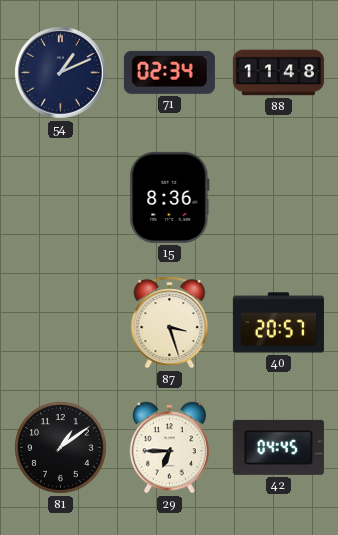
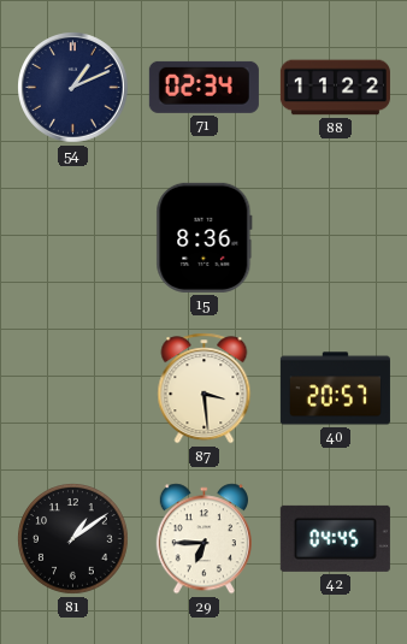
88: 11:48 -> 11:22 (335, 88)
87: 3:27 -> 3:29 (205, 389)
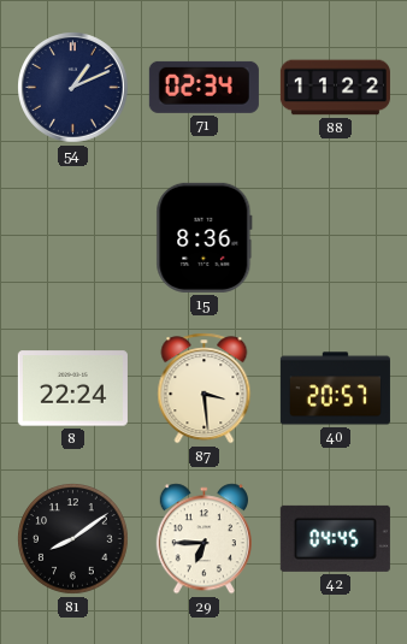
8: none -> 22:24 (72, 389)
81: 1:09 -> 8:09 (73, 539)
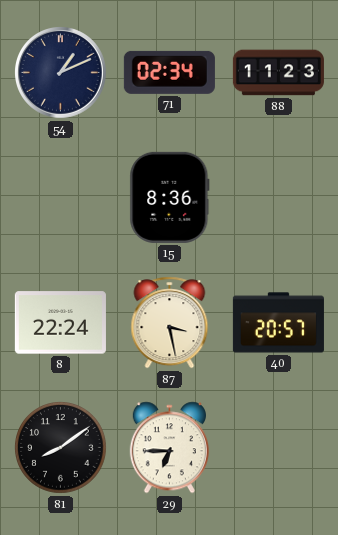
88: 11:22 -> 11:23 (278, 73)
87: 3:29 -> 3:28 (170, 323)
42: 04:45 -> none (335, 538)
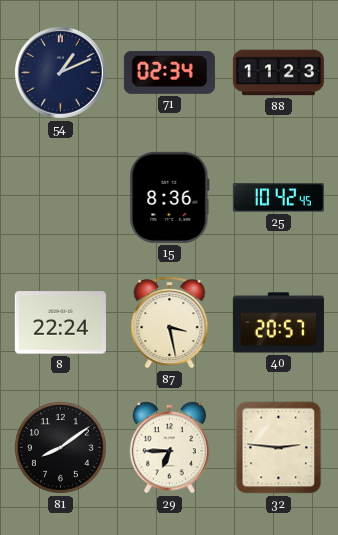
25: none -> 10:42 (278, 198)
32: none -> 2:46 (279, 448)
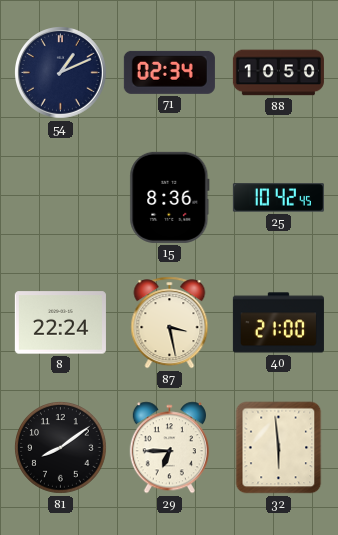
88: 11:23 -> 10:50 (278, 73)
40: 20:57 -> 21:00 (278, 323)
32: 2:46 -> 5:59 (279, 448)
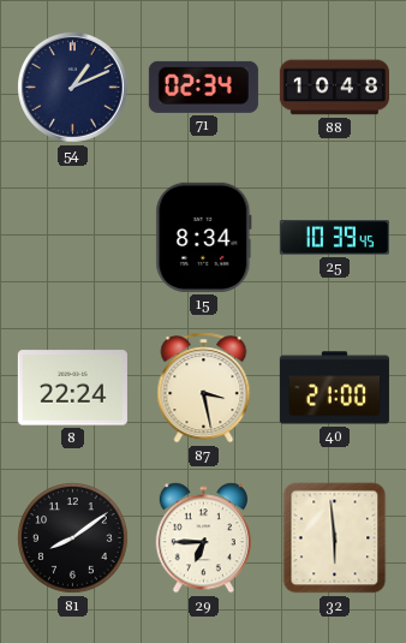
88: 10:50 -> 10:48 (334, 88)
15: 8:36 -> 8:34 (204, 237)
25: 10:42 -> 10:39 (334, 238)
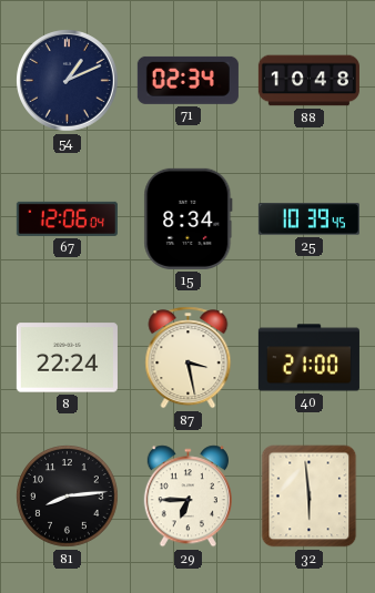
67: none -> 12:06 (67, 218)
81: 8:09 -> 8:14 (68, 497)
